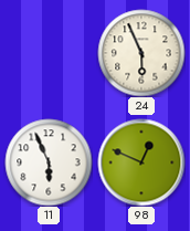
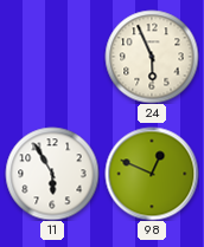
11: 5:56 -> 5:55 (52, 174)
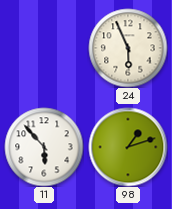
11: 5:55 -> 5:53 (44, 147)
98: 12:49 -> 1:12 (128, 147)
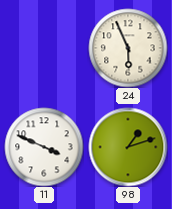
11: 5:53 -> 3:49 (44, 147)
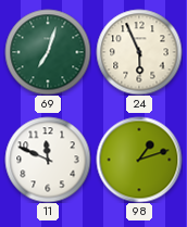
69: none -> 7:03 (48, 52)
11: 3:49 -> 11:49 (48, 160)
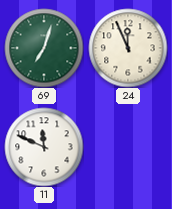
24: 5:56 -> 11:56 (128, 48)
98: 1:12 -> none (139, 160)
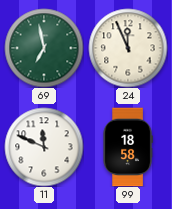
69: 7:03 -> 6:58 (44, 48)
99: none -> 18:58 (128, 147)
